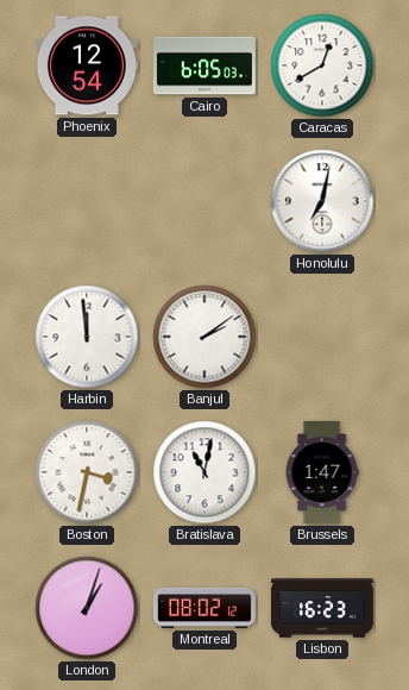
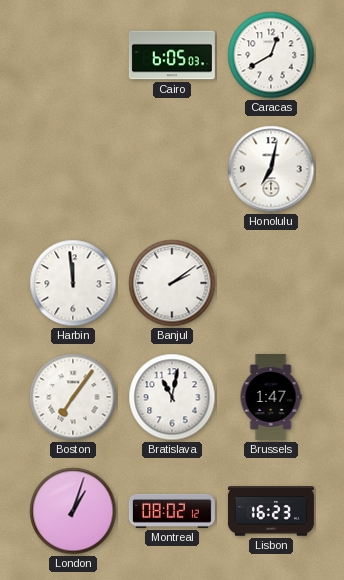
Phoenix: 12:54 -> none (87, 65)
Boston: 3:32 -> 7:06 (73, 397)
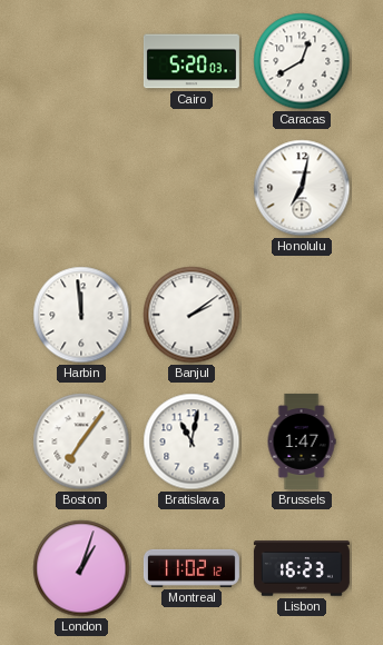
Cairo: 6:05 -> 5:20 (191, 61)
Montreal: 08:02 -> 11:02 (191, 568)
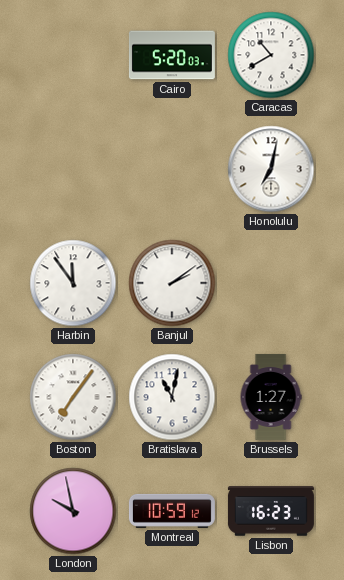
Caracas: 12:40 -> 10:40 (271, 55)
Harbin: 11:59 -> 11:54 (73, 283)
Brussels: 1:47 -> 1:27 (271, 397)
London: 1:03 -> 9:58 (73, 511)
Montreal: 11:02 -> 10:59 (172, 511)
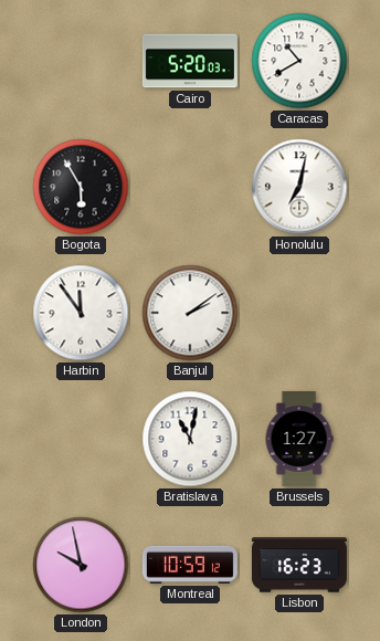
Bogota: none -> 5:55 (81, 187)
Boston: 7:06 -> none (73, 397)
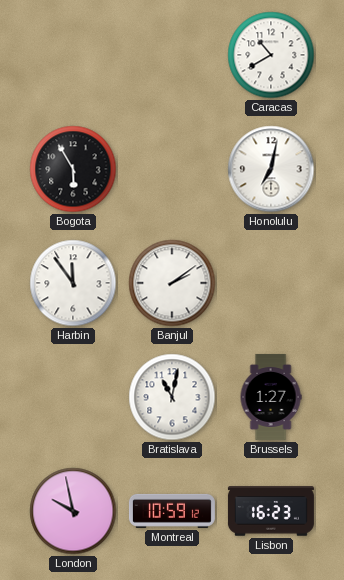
Cairo: 5:20 -> none (190, 61)
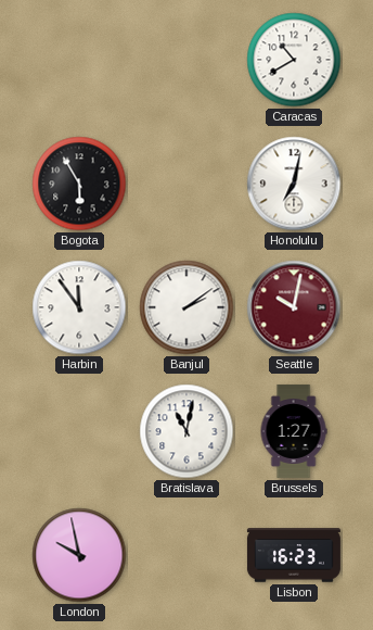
Seattle: none -> 10:02 (294, 307)
Montreal: 10:59 -> none (172, 511)
